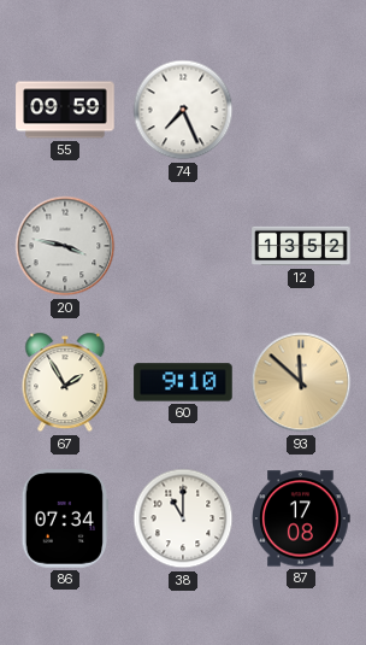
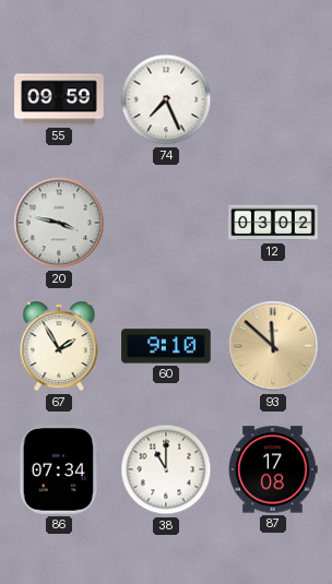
12: 13:52 -> 03:02 (273, 223)
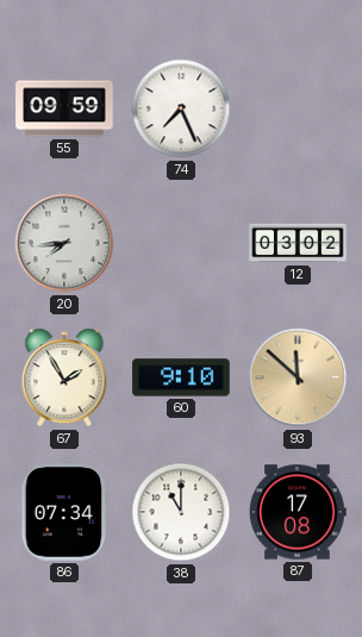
20: 3:47 -> 7:44 (64, 243)
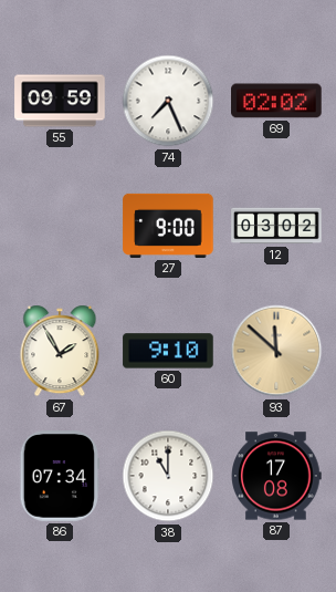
69: none -> 02:02 (276, 101)
20: 7:44 -> none (64, 243)
27: none -> 9:00 (168, 226)
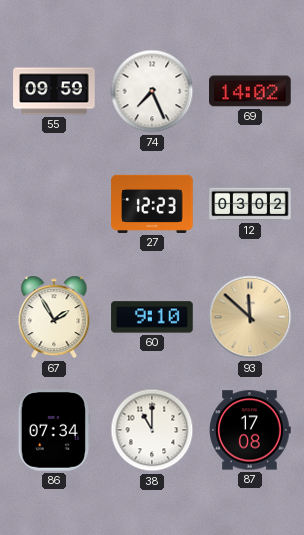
69: 02:02 -> 14:02 (250, 91)
27: 9:00 -> 12:23 (152, 204)
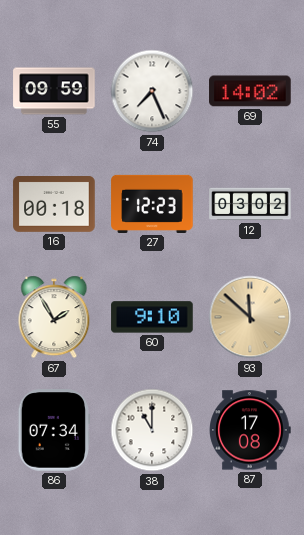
16: none -> 00:18 (54, 205)
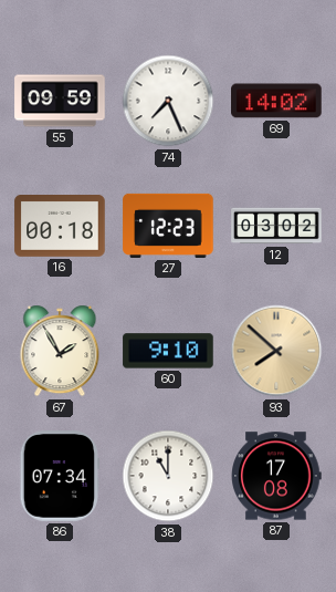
93: 11:52 -> 7:52 (276, 351)
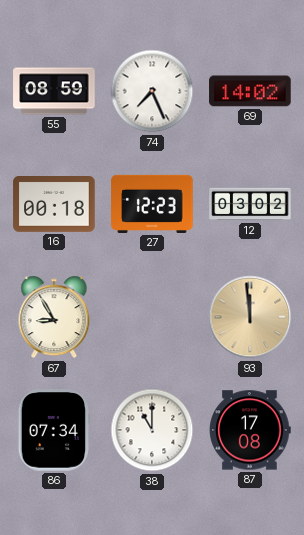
55: 09:59 -> 08:59 (54, 91)
67: 1:55 -> 8:55 (54, 317)
60: 9:10 -> none (168, 351)
93: 7:52 -> 11:59 (250, 317)
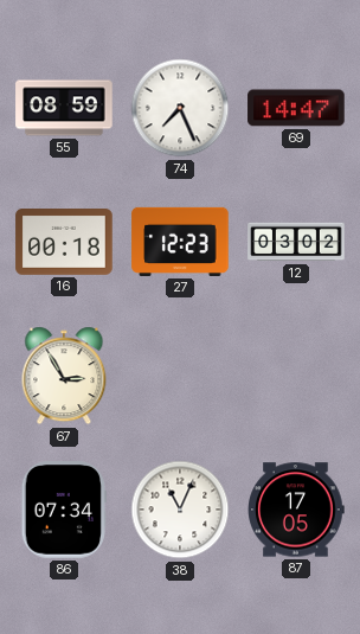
69: 14:02 -> 14:47 (296, 108)
67: 8:55 -> 2:55 (64, 376)
93: 11:59 -> none (250, 317)
38: 11:00 -> 11:04 (180, 510)
87: 17:08 -> 17:05 (296, 510)
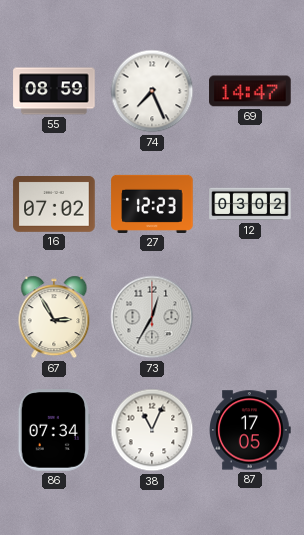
16: 00:18 -> 07:02 (54, 205)
73: none -> 12:35 (152, 317)
